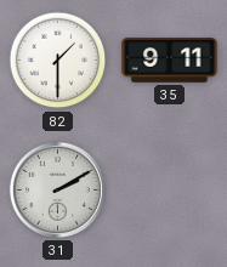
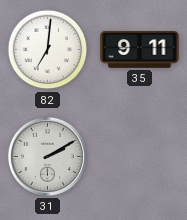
82: 1:30 -> 7:01 (48, 50)
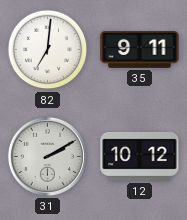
12: none -> 10:12 (140, 156)
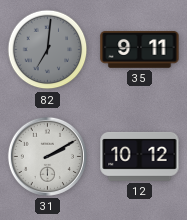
82 dial: white -> grey (48, 50)
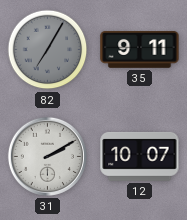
82: 7:01 -> 7:05 (48, 50)
12: 10:12 -> 10:07 (140, 156)
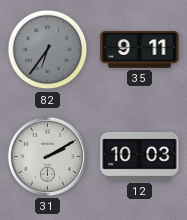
82: 7:05 -> 6:36 (48, 50)
12: 10:07 -> 10:03 (140, 156)
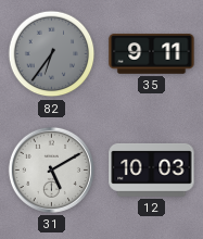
31: 2:10 -> 5:10 (51, 169)
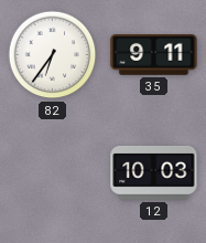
82 dial: grey -> white (53, 55)
31: 5:10 -> none (51, 169)
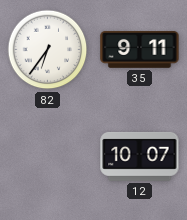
12: 10:03 -> 10:07 (140, 156)
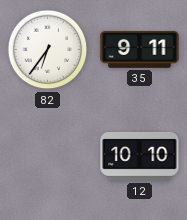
12: 10:07 -> 10:10 (140, 156)
